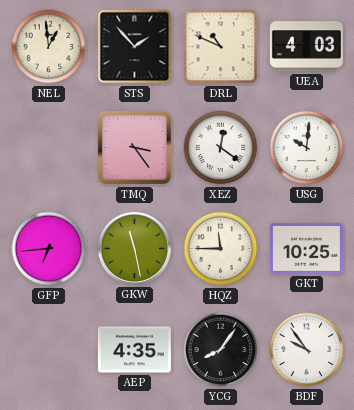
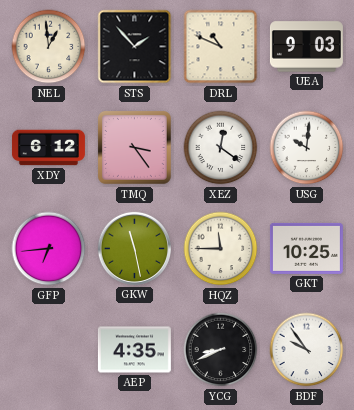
UEA: 4:03 -> 9:03 (306, 47)
XDY: none -> 6:12 (48, 148)
YCG: 8:06 -> 8:41 (221, 350)
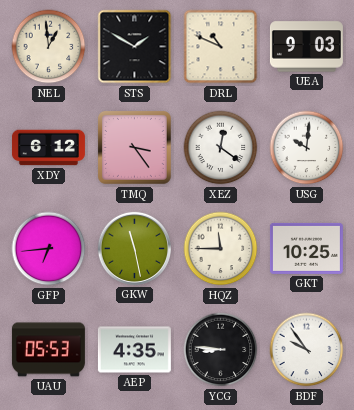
STS: 1:53 -> 1:50 (135, 47)
UAU: none -> 05:53 (48, 350)
YCG: 8:41 -> 8:46 (221, 350)
